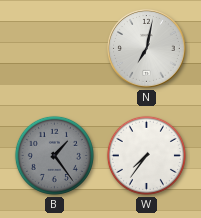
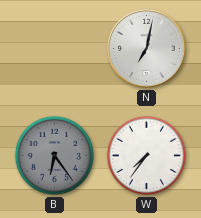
B: 1:24 -> 6:24 (54, 155)
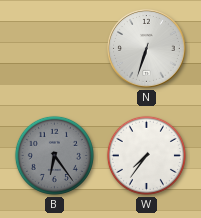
N: 7:02 -> 6:33 (147, 49)
